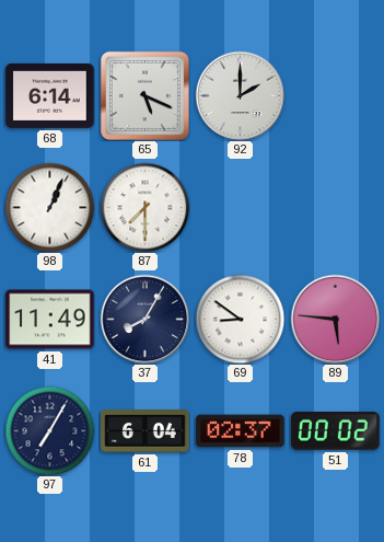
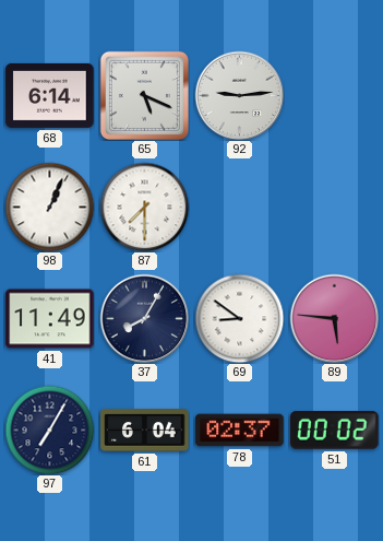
92: 2:00 -> 9:14 (239, 95)
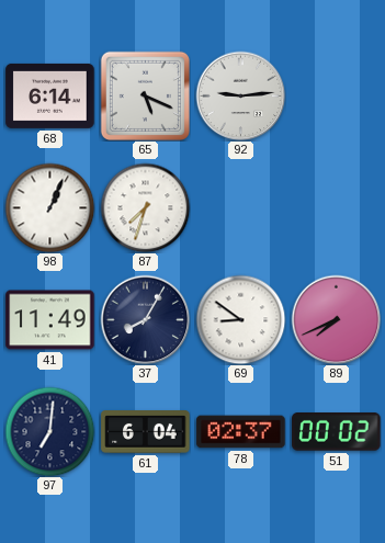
87: 7:30 -> 7:33 (145, 207)
89: 5:46 -> 7:41 (336, 319)
97: 7:05 -> 7:01 (49, 431)
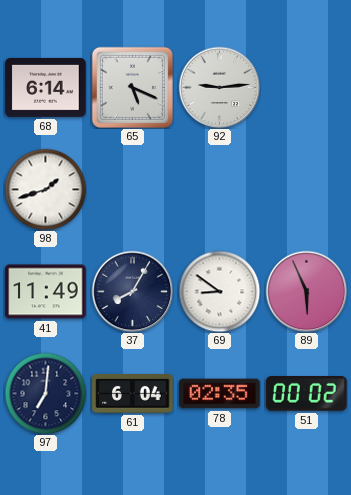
98: 1:04 -> 1:42 (45, 189)
87: 7:33 -> none (145, 207)
89: 7:41 -> 5:56 (306, 291)
78: 02:37 -> 02:35 (220, 394)
